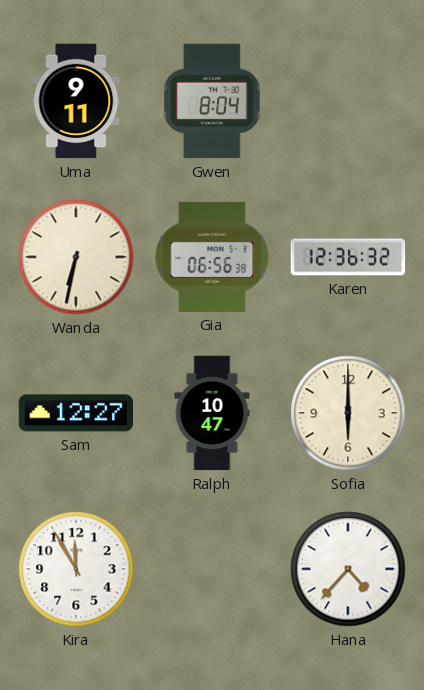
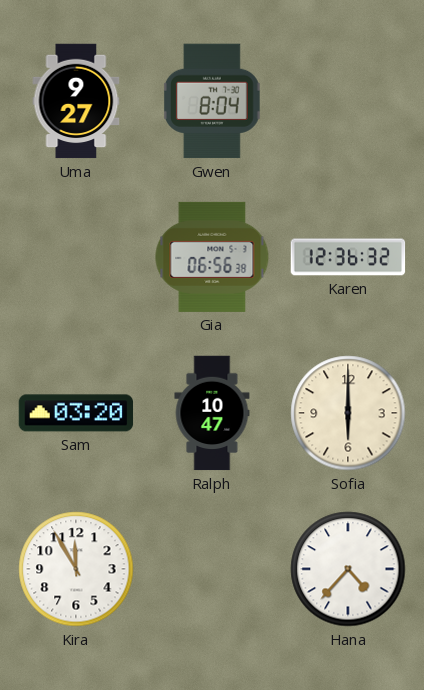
Uma: 9:11 -> 9:27 (76, 101)
Wanda: 6:32 -> none (76, 257)
Sam: 12:27 -> 03:20 (76, 413)
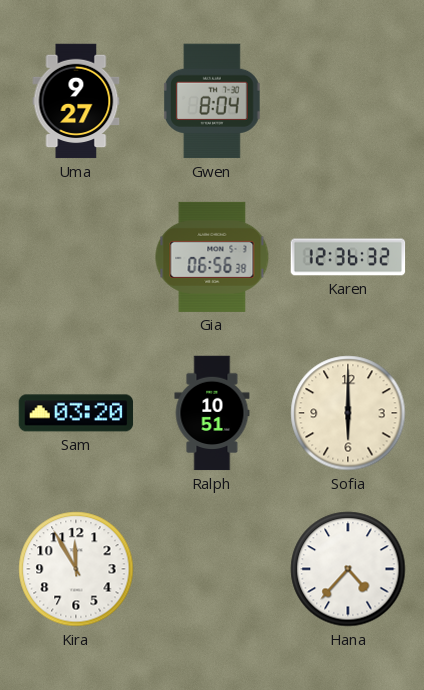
Ralph: 10:47 -> 10:51 (212, 413)
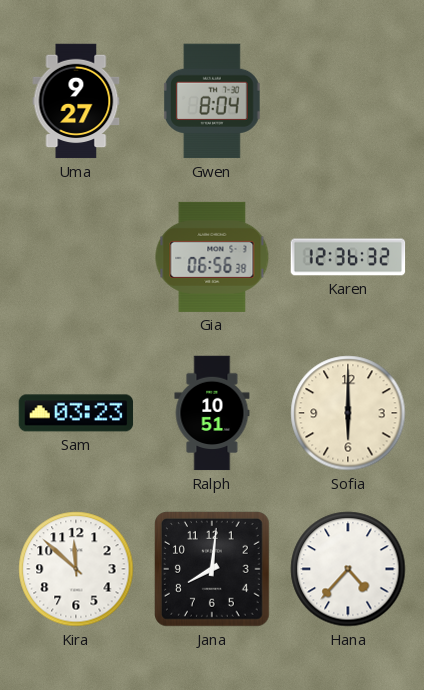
Sam: 03:20 -> 03:23 (76, 413)
Kira: 11:55 -> 11:52 (76, 569)
Jana: none -> 8:01 (213, 570)
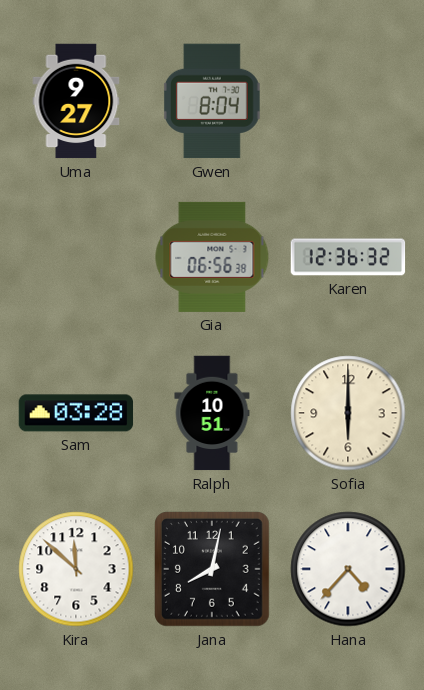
Sam: 03:23 -> 03:28 (76, 413)
Jana: 8:01 -> 8:02 (213, 570)
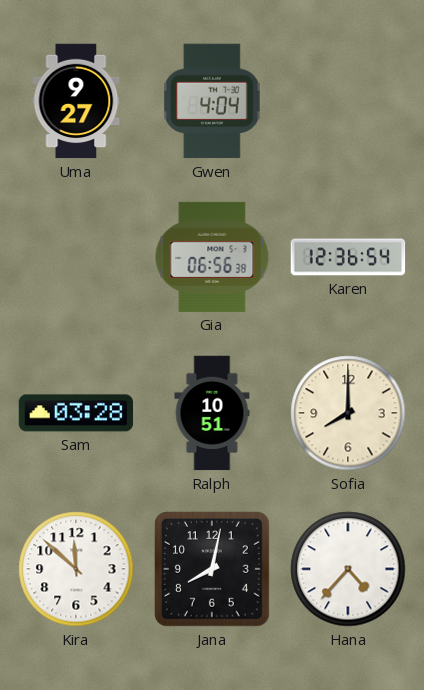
Gwen: 8:04 -> 4:04 (212, 101)
Karen: 12:36:32 -> 12:36:54 (348, 257)
Sofia: 6:00 -> 8:00 (348, 413)
